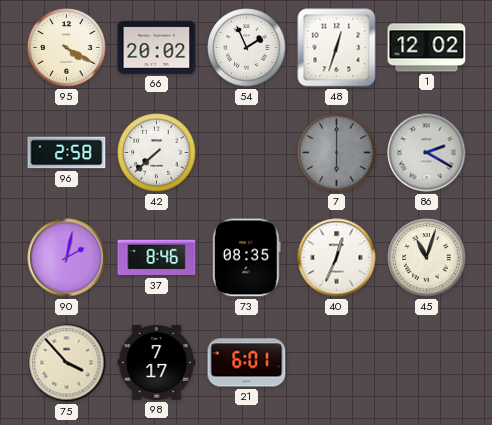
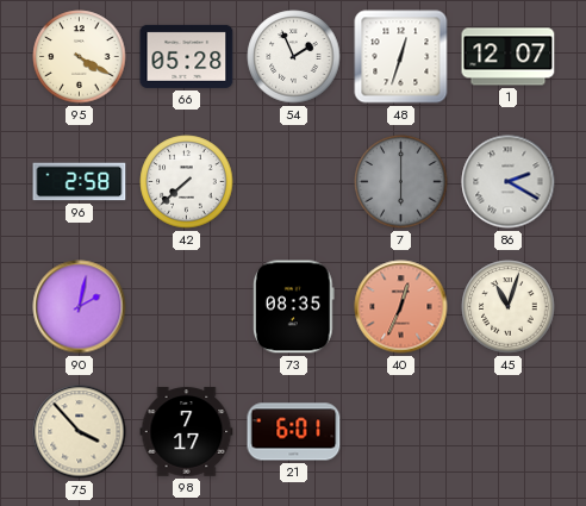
66: 20:02 -> 05:28 (187, 56)
1: 12:02 -> 12:07 (509, 57)
37: 8:46 -> none (157, 258)
40 dial: white -> salmon (401, 307)
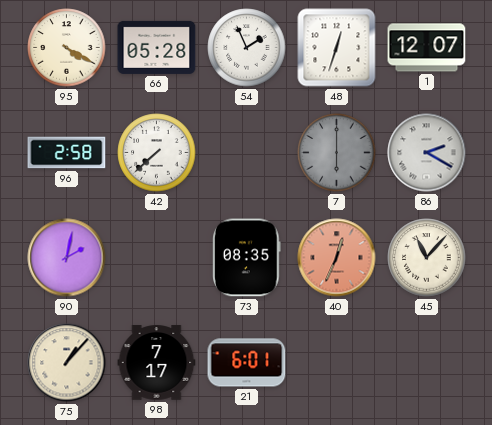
45: 11:03 -> 11:07 (427, 258)
75: 3:53 -> 1:07 (67, 363)
